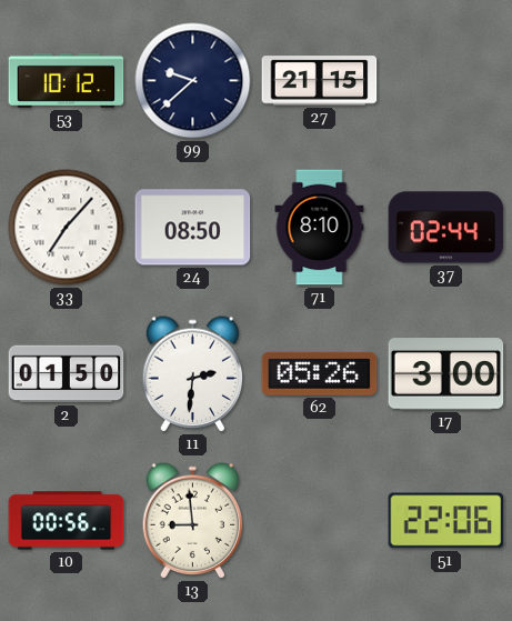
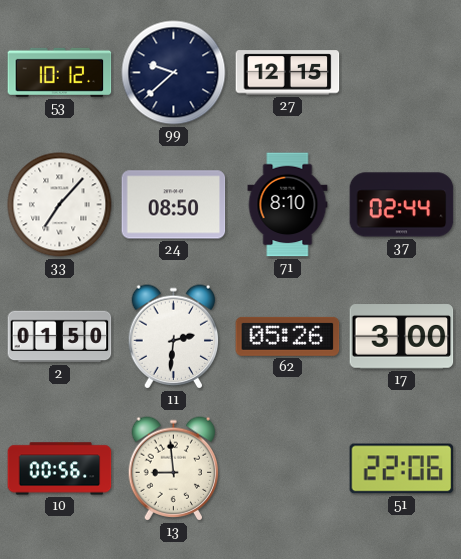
27: 21:15 -> 12:15 (288, 73)
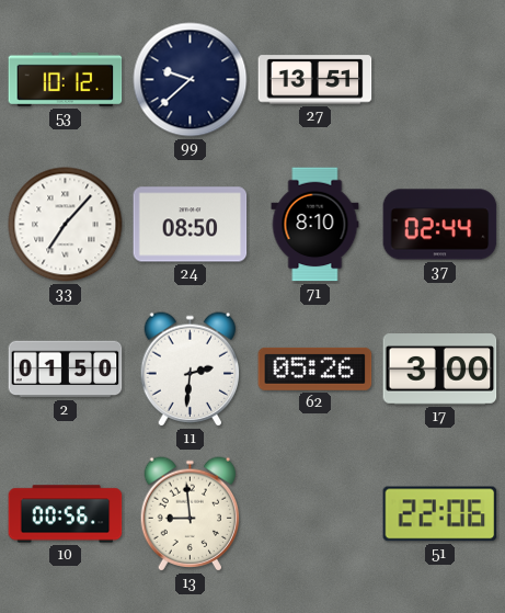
27: 12:15 -> 13:51 (315, 80)
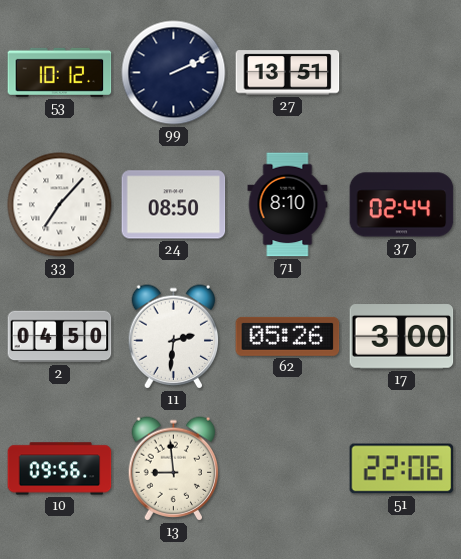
99: 9:38 -> 2:11 (174, 73)
2: 01:50 -> 04:50 (60, 337)
10: 00:56 -> 09:56 (60, 469)
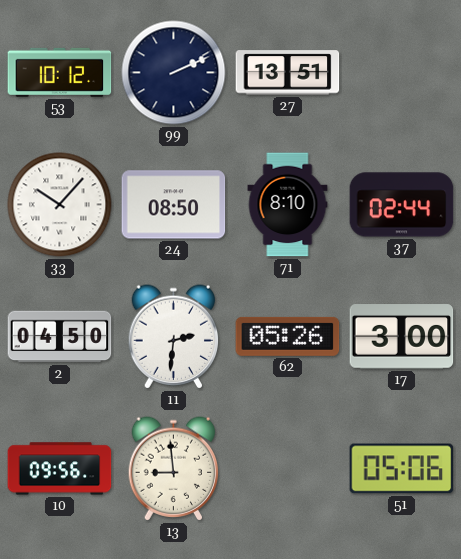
33: 7:07 -> 10:07 (60, 205)
51: 22:06 -> 05:06 (402, 469)
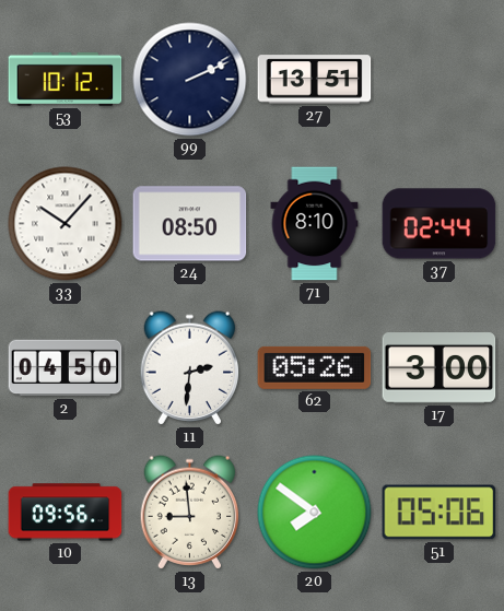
20: none -> 7:51 (315, 513)
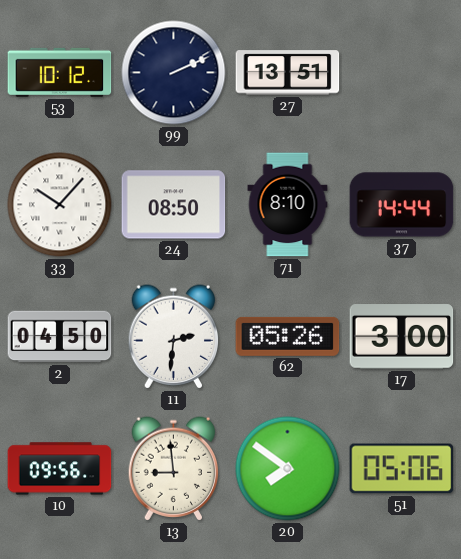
37: 02:44 -> 14:44 (402, 205)
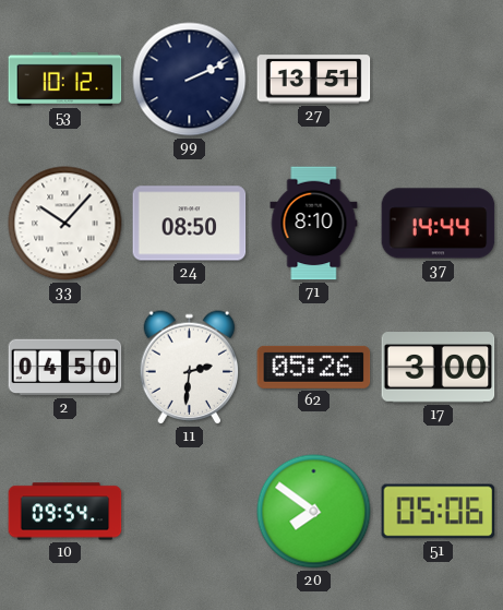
10: 09:56 -> 09:54 (65, 512)
13: 8:59 -> none (174, 469)
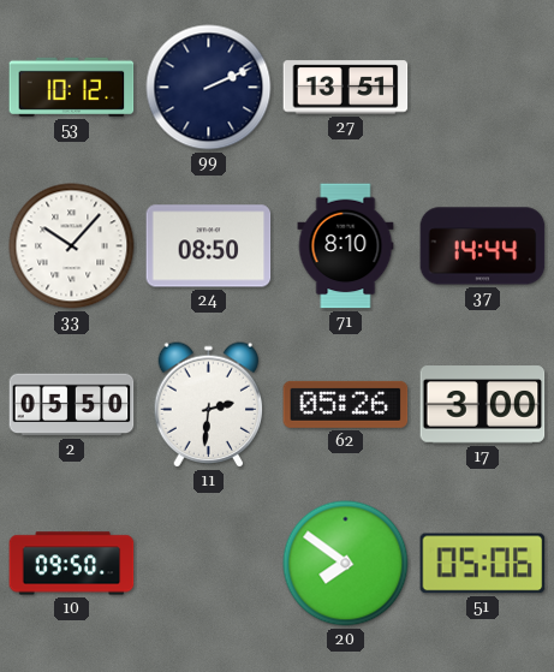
2: 04:50 -> 05:50 (72, 405)
10: 09:54 -> 09:50 (72, 564)
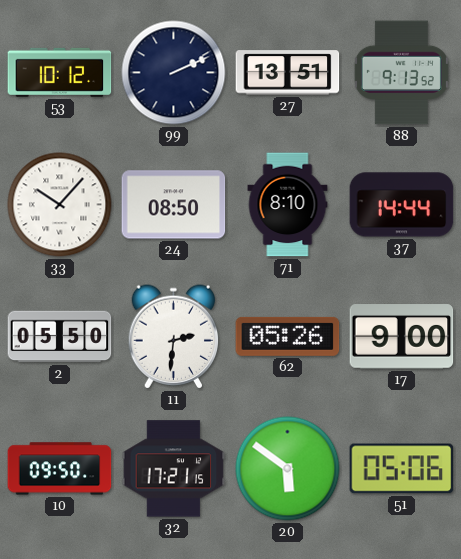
88: none -> 9:13 (401, 73)
17: 3:00 -> 9:00 (402, 337)
32: none -> 17:21 (174, 469)
20: 7:51 -> 5:51 (288, 469)
